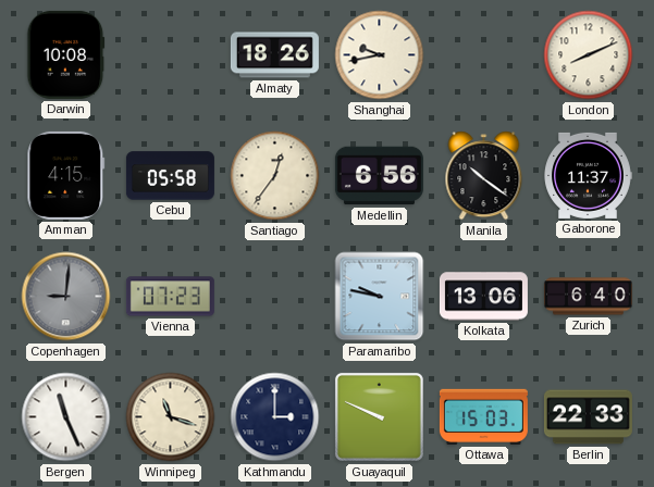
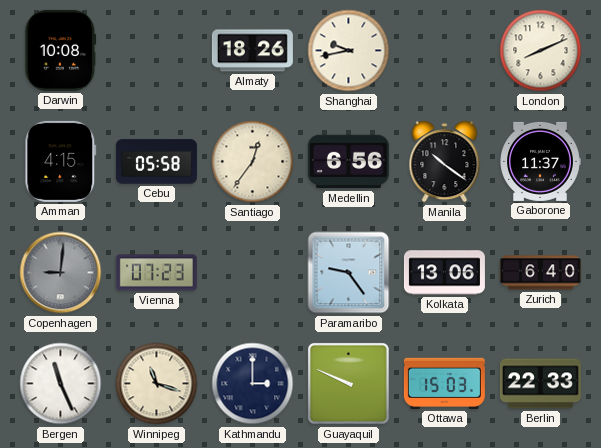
Paramaribo: 9:47 -> 9:24 (349, 273)
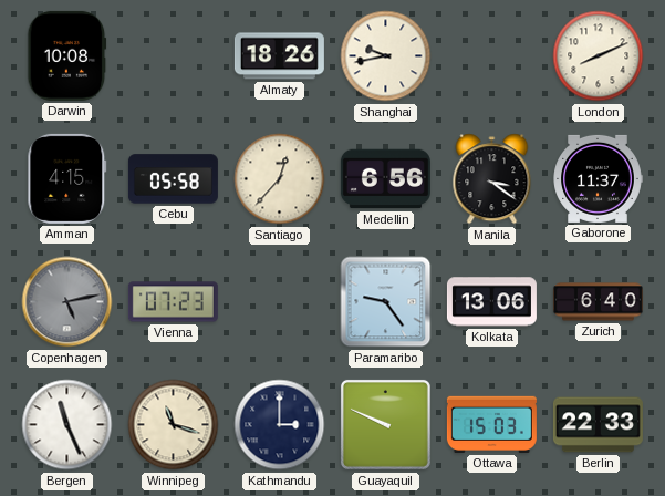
Santiago: 12:36 -> 12:37 (280, 179)
Manila: 10:21 -> 3:21 (492, 179)
Copenhagen: 9:01 -> 5:13 (67, 302)
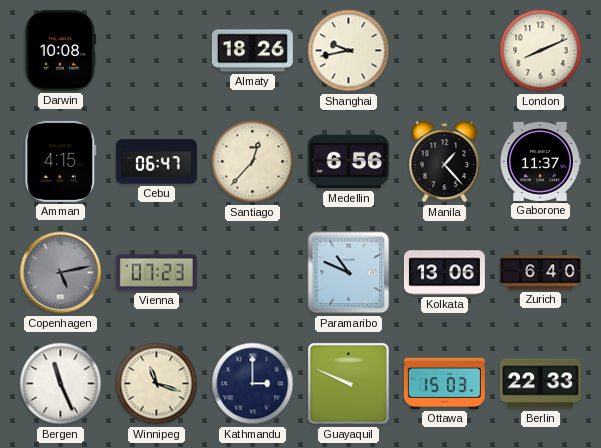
Cebu: 05:58 -> 06:47 (156, 162)
Manila: 3:21 -> 1:23 (445, 162)
Paramaribo: 9:24 -> 10:49 (349, 273)
